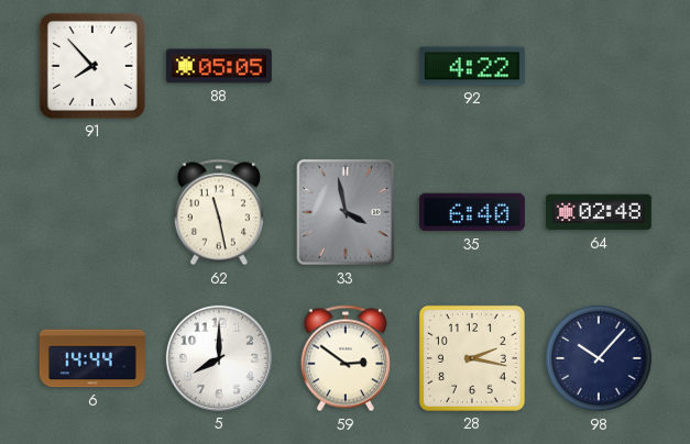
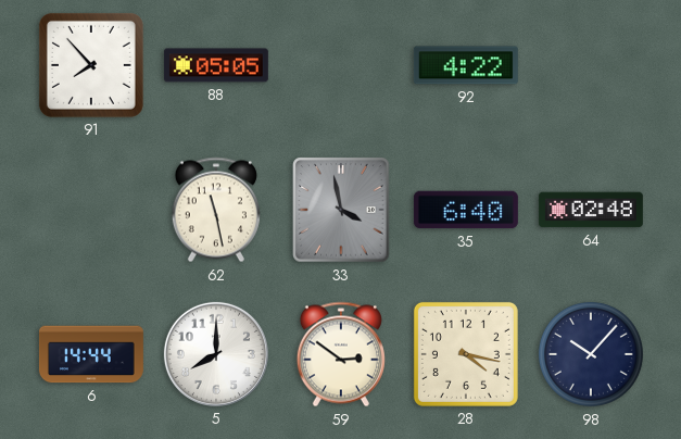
28: 2:17 -> 4:17 (466, 354)
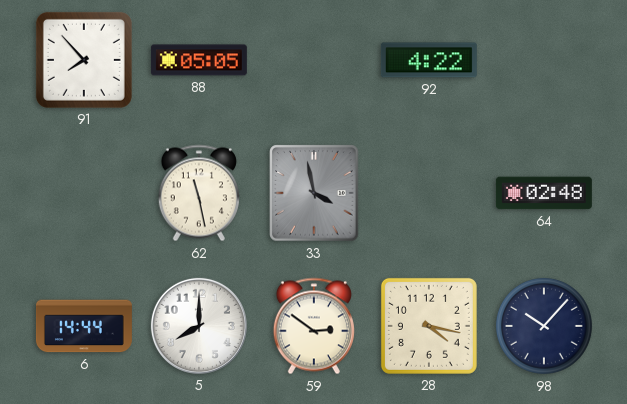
35: 6:40 -> none (466, 210)
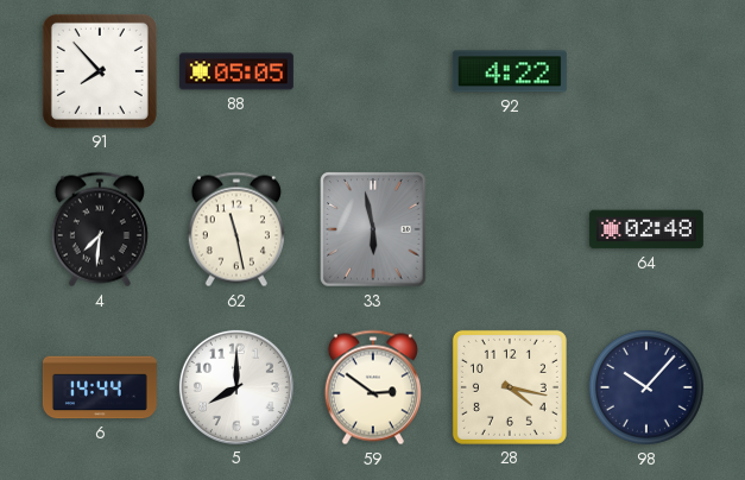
4: none -> 7:31 (100, 229)
33: 3:58 -> 5:58 (373, 229)
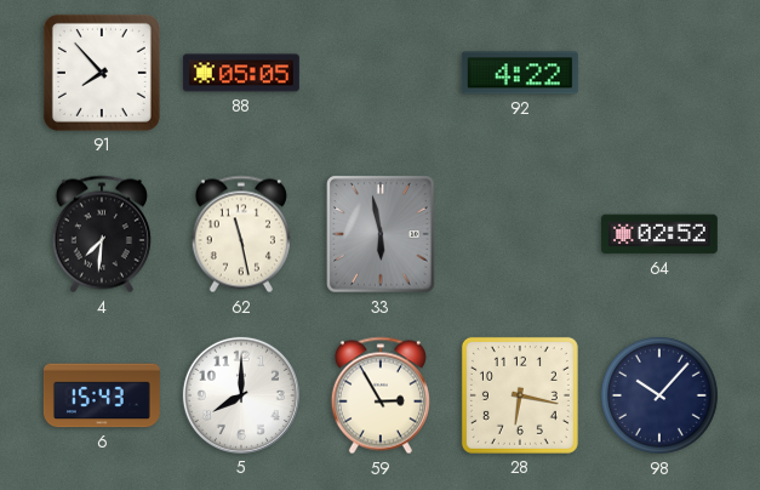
64: 02:48 -> 02:52 (659, 234)
6: 14:44 -> 15:43 (102, 395)
59: 2:51 -> 2:55 (381, 395)
28: 4:17 -> 6:17 (520, 395)
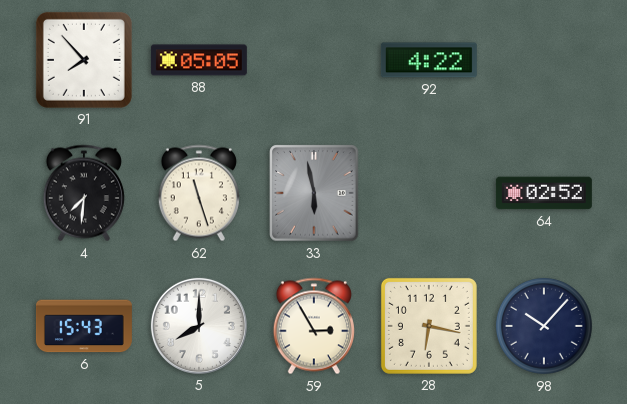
62: 11:28 -> 11:27 (199, 193)
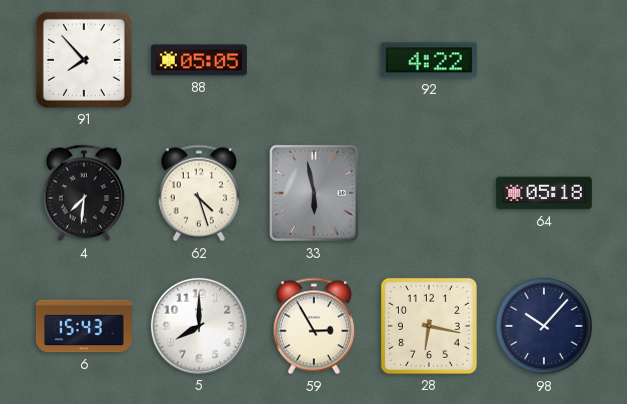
62: 11:27 -> 4:27 (199, 193)
64: 02:52 -> 05:18 (544, 193)
